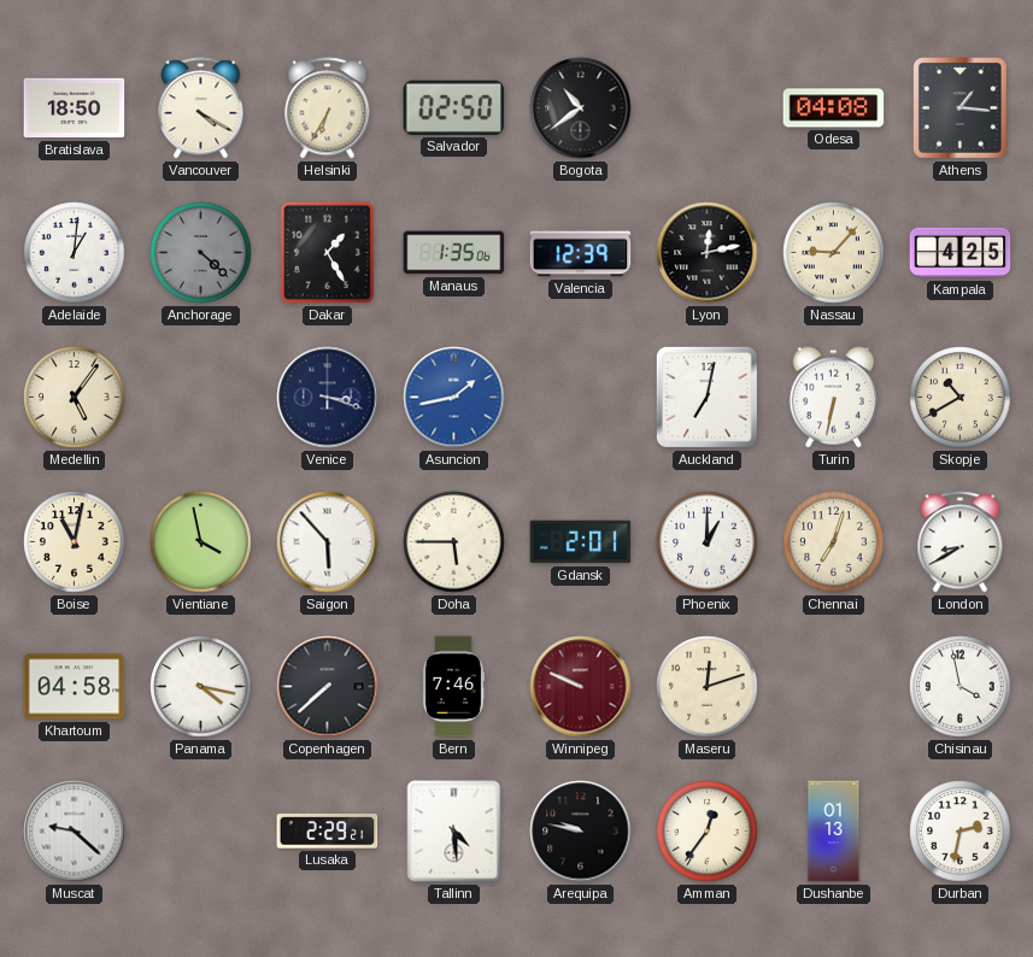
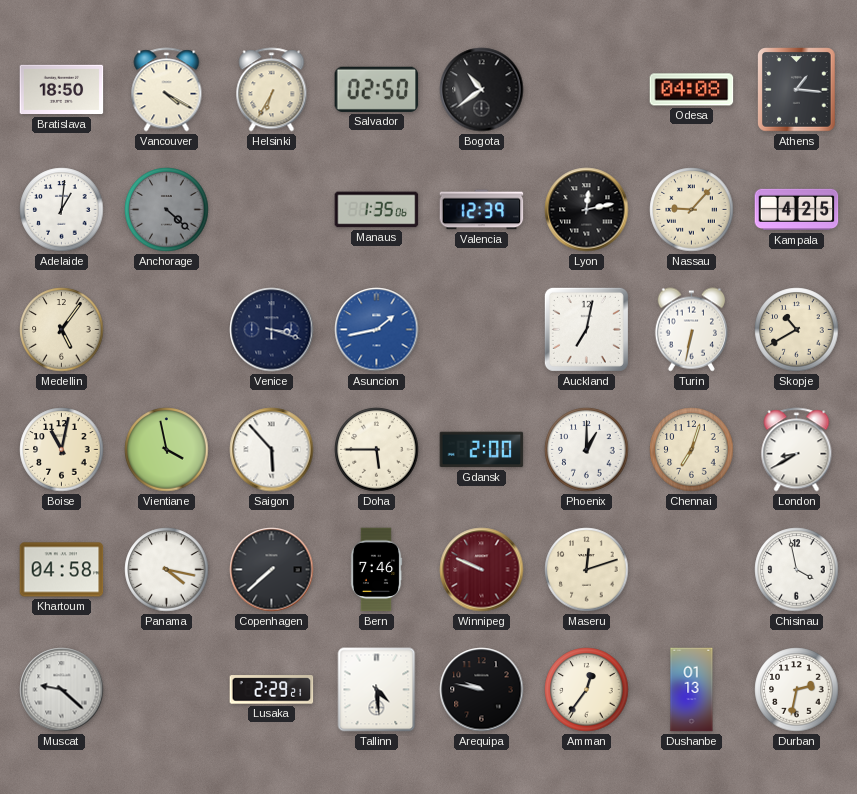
Dakar: 1:25 -> none (327, 252)
Gdansk: 2:01 -> 2:00 (482, 450)
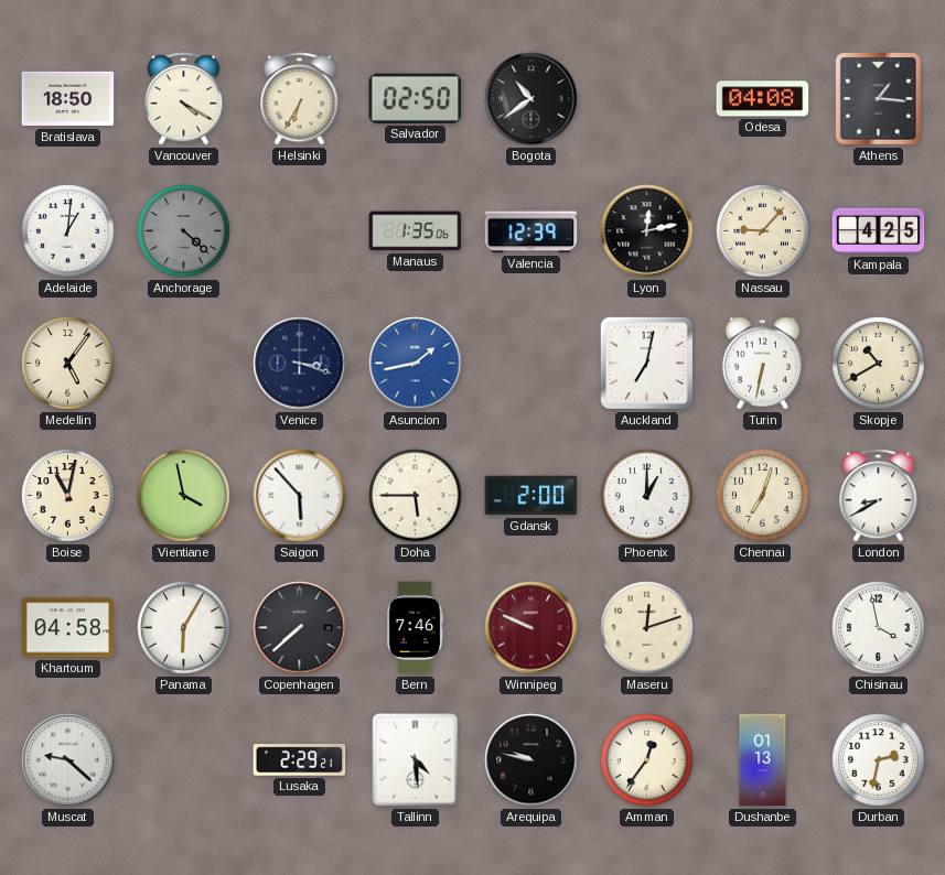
Panama: 4:17 -> 6:05 (184, 628)
